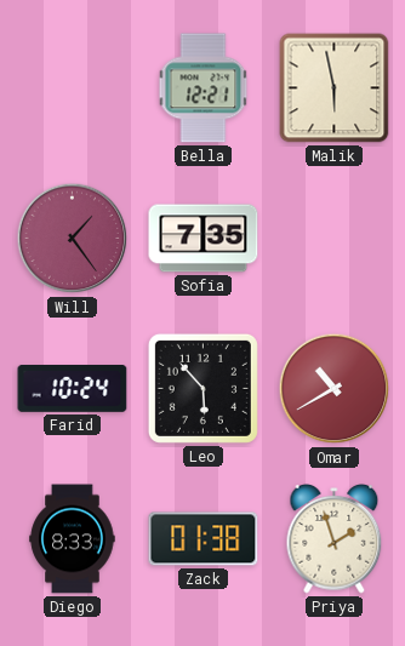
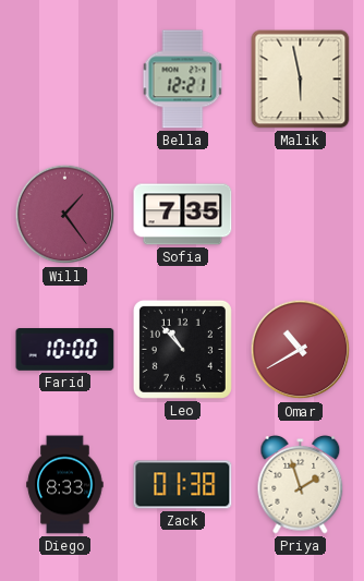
Farid: 10:24 -> 10:00 (65, 350)
Leo: 5:53 -> 10:53 (182, 349)
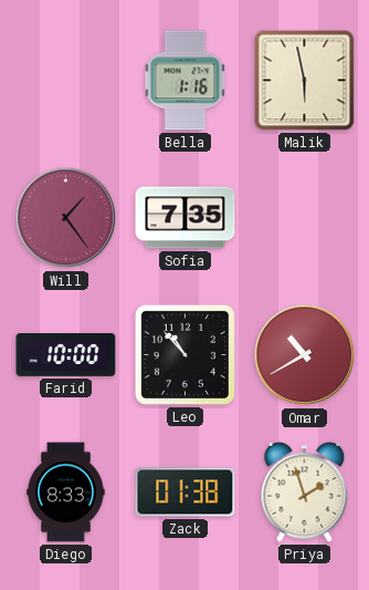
Bella: 12:21 -> 1:16 (186, 81)
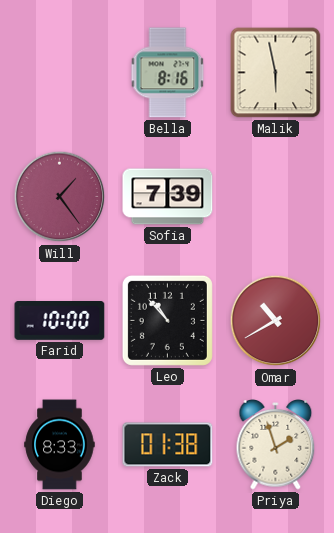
Bella: 1:16 -> 8:16 (168, 73)
Sofia: 7:35 -> 7:39 (168, 197)
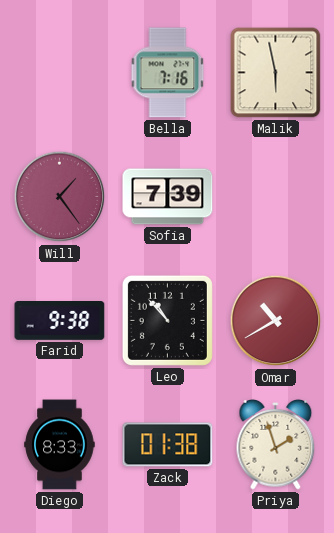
Bella: 8:16 -> 7:16 (168, 73)
Farid: 10:00 -> 9:38 (60, 321)
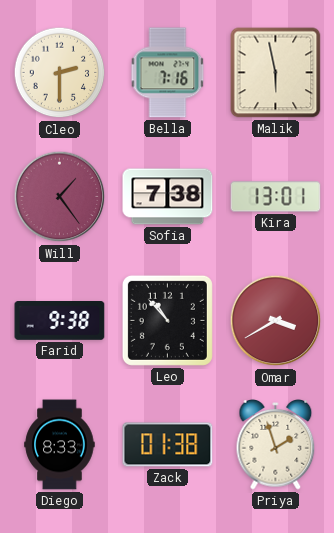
Cleo: none -> 2:30 (60, 73)
Sofia: 7:39 -> 7:38 (168, 197)
Kira: none -> 13:01 (276, 197)
Omar: 10:40 -> 3:40 (276, 321)
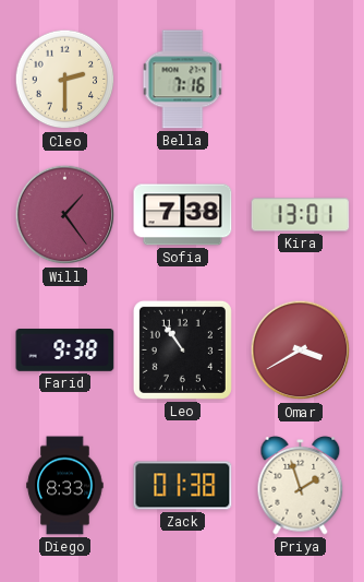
Malik: 5:58 -> none (276, 73)
Leo: 10:53 -> 10:54 (182, 349)
